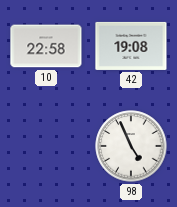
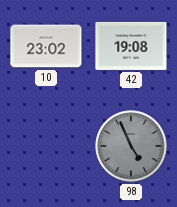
10: 22:58 -> 23:02 (46, 46)
98 dial: white -> grey (131, 146)
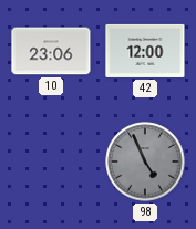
10: 23:02 -> 23:06 (51, 51)
42: 19:08 -> 12:00 (145, 51)
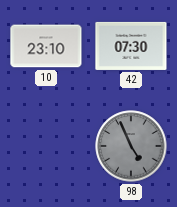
10: 23:06 -> 23:10 (46, 46)
42: 12:00 -> 07:30 (131, 46)
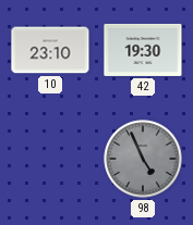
42: 07:30 -> 19:30 (143, 50)
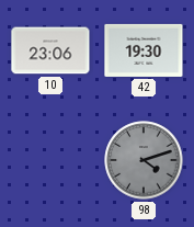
10: 23:10 -> 23:06 (50, 50)
98: 4:56 -> 4:12 (144, 160)
